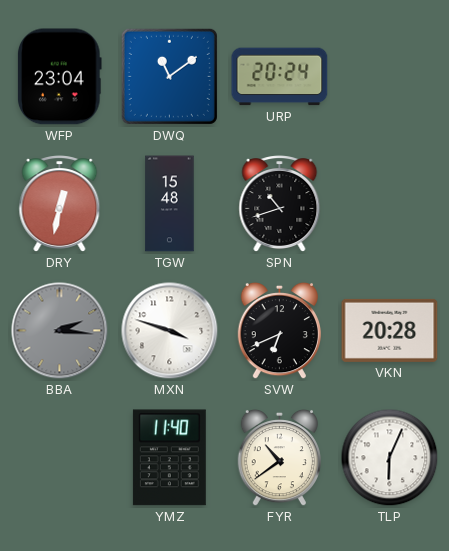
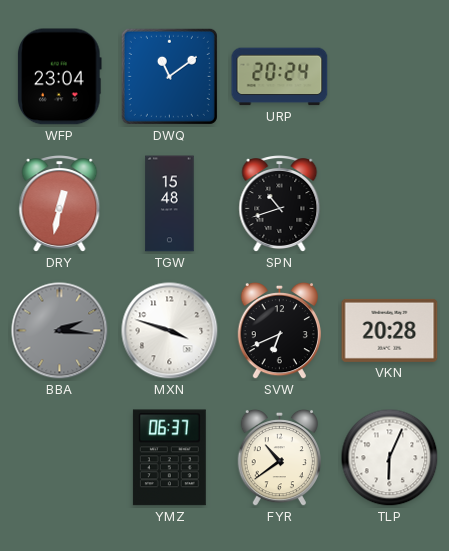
YMZ: 11:40 -> 06:37 (169, 458)
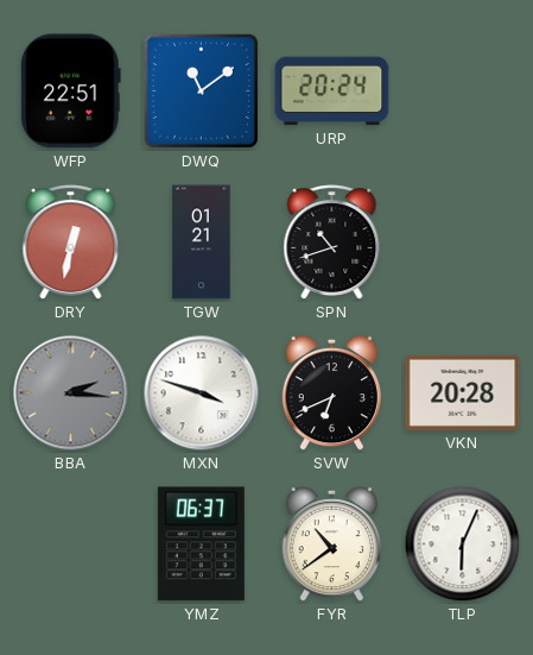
WFP: 23:04 -> 22:51 (71, 92)
TGW: 15:48 -> 01:21 (202, 243)
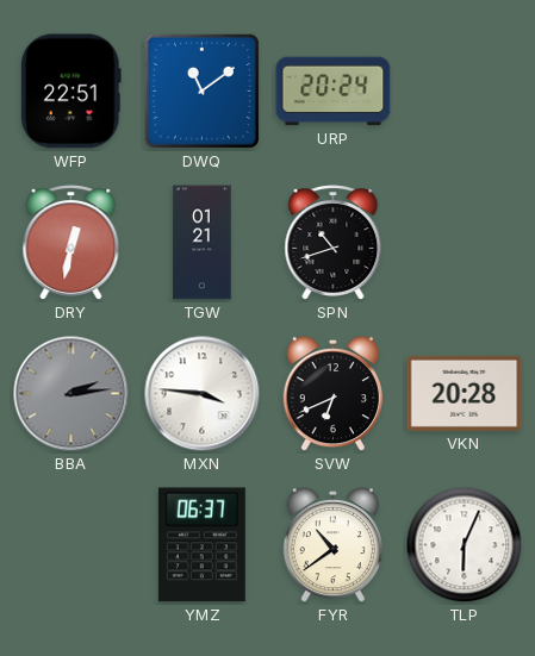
BBA: 2:16 -> 2:14 (71, 394)
MXN: 3:48 -> 3:46 (203, 394)
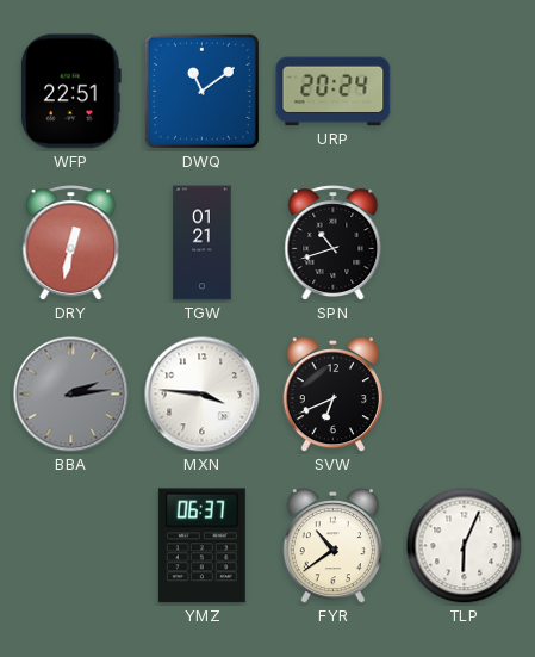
VKN: 20:28 -> none (465, 393)
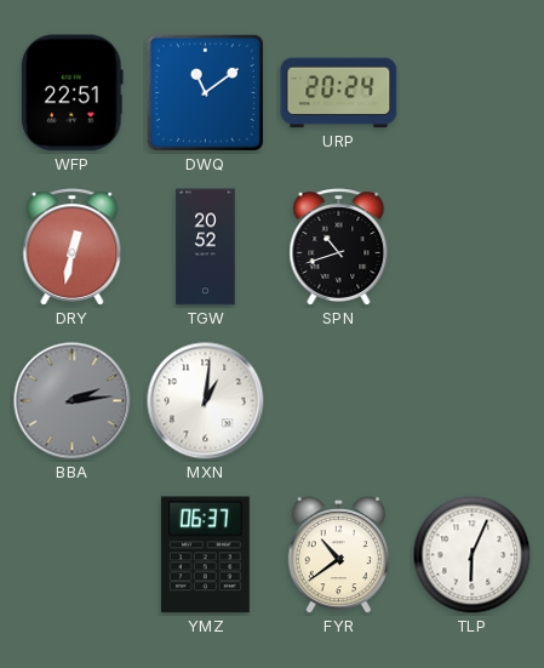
TGW: 01:21 -> 20:52 (206, 247)
MXN: 3:46 -> 1:01 (206, 401)
SVW: 6:41 -> none (332, 395)
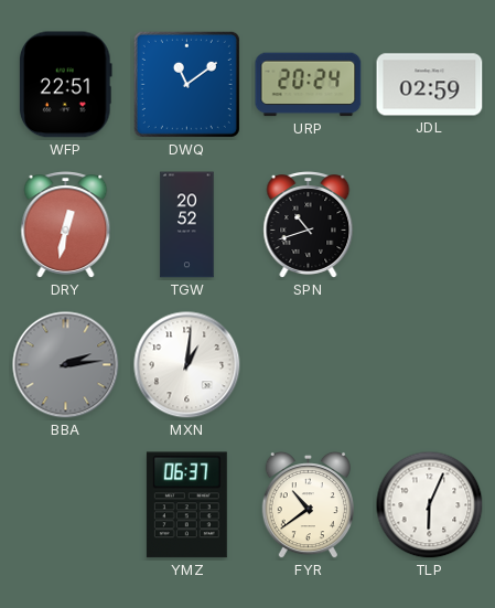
JDL: none -> 02:59 (430, 85)
